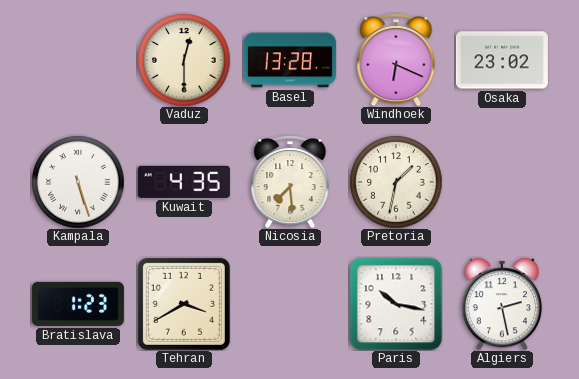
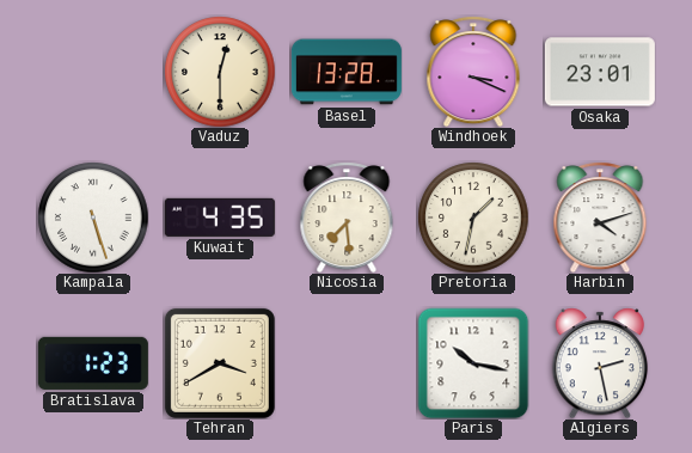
Windhoek: 6:19 -> 3:19 (473, 72)
Osaka: 23:02 -> 23:01 (600, 72)
Harbin: none -> 4:12 (600, 218)
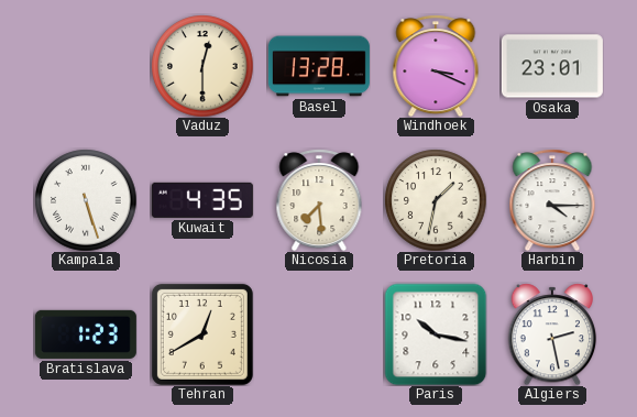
Harbin: 4:12 -> 4:15 (552, 200)
Tehran: 3:40 -> 12:40 (202, 334)
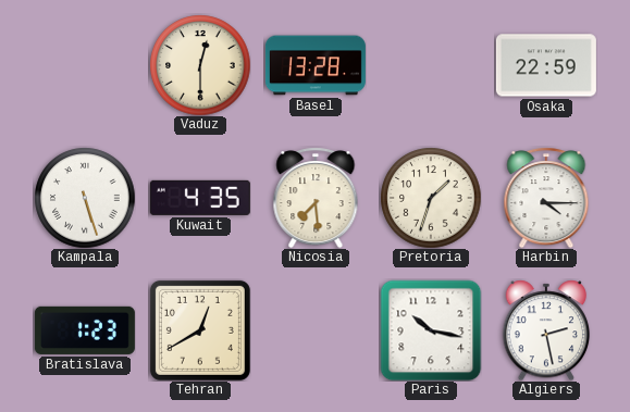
Windhoek: 3:19 -> none (436, 66)
Osaka: 23:01 -> 22:59 (546, 65)
Pretoria: 1:32 -> 1:33 (431, 198)
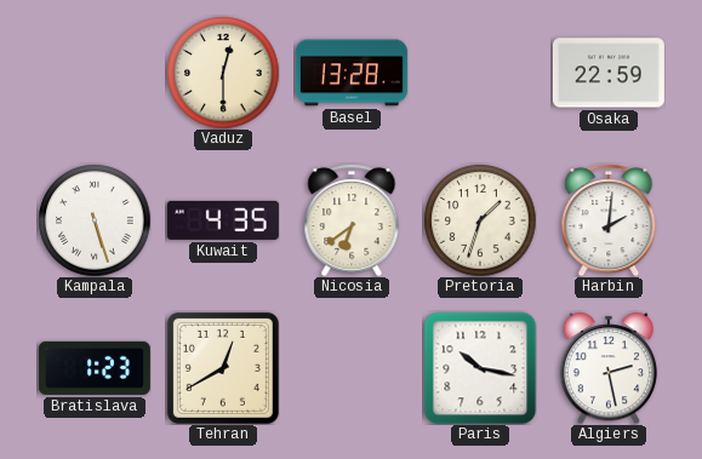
Nicosia: 7:29 -> 6:39 (352, 220)
Harbin: 4:15 -> 2:01 (609, 220)
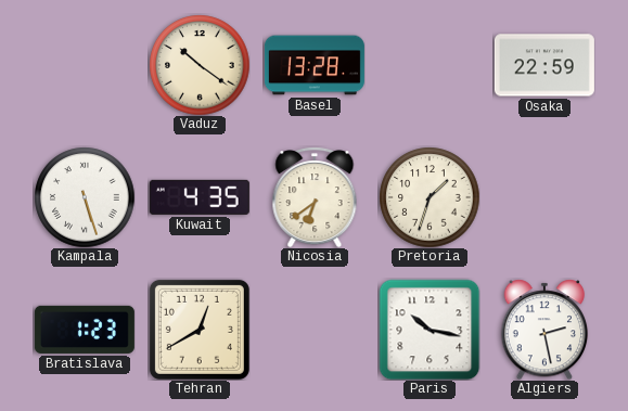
Vaduz: 12:30 -> 10:21 (200, 65)
Harbin: 2:01 -> none (609, 220)
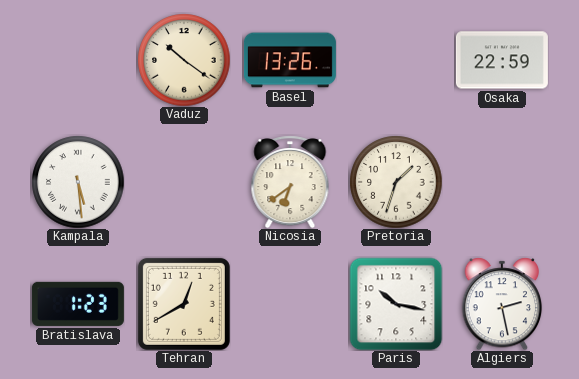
Basel: 13:28 -> 13:26 (290, 60)
Kampala: 5:27 -> 5:29 (78, 182)
Kuwait: 4:35 -> none (200, 197)
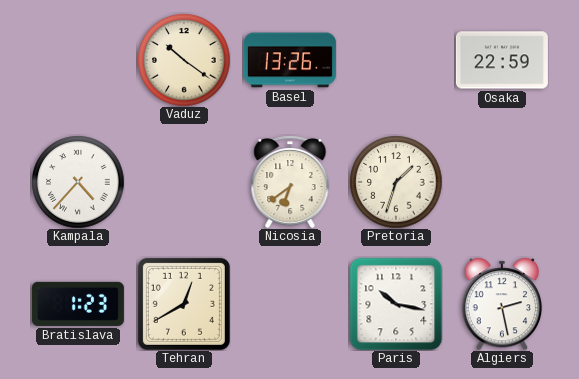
Kampala: 5:29 -> 4:37 (78, 182)
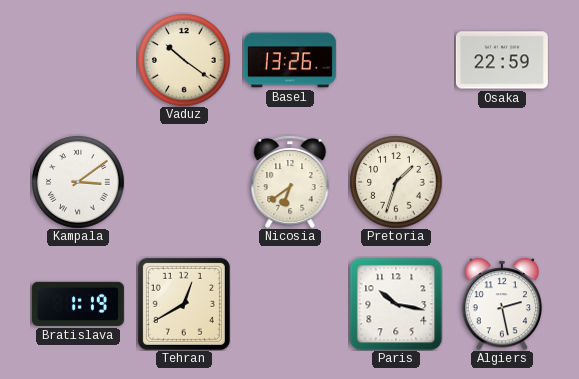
Kampala: 4:37 -> 3:09 (78, 182)
Bratislava: 1:23 -> 1:19 (78, 304)
